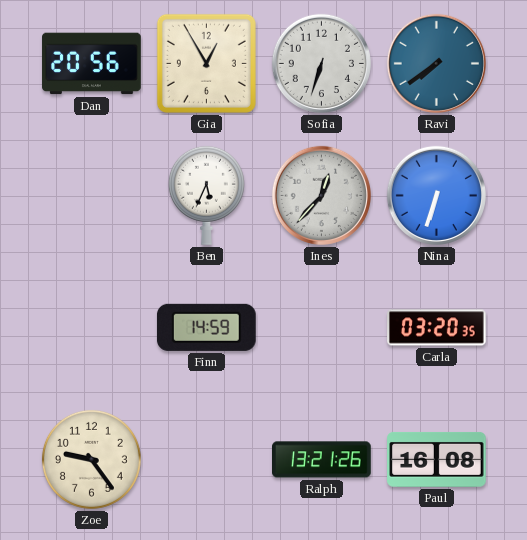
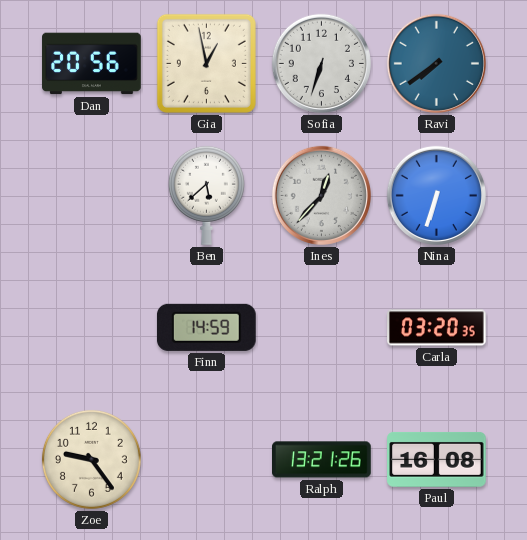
Gia: 12:55 -> 12:58 (206, 63)
Ben: 5:34 -> 5:38 (206, 195)
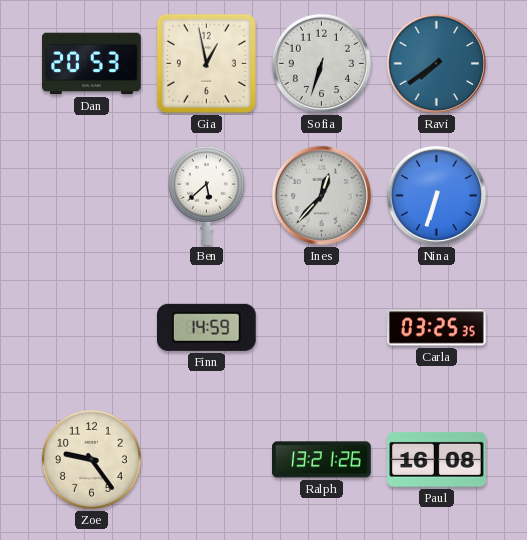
Dan: 20:56 -> 20:53 (92, 64)
Carla: 03:20 -> 03:25 (437, 328)
